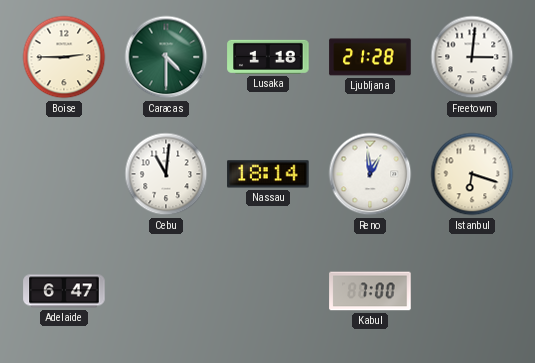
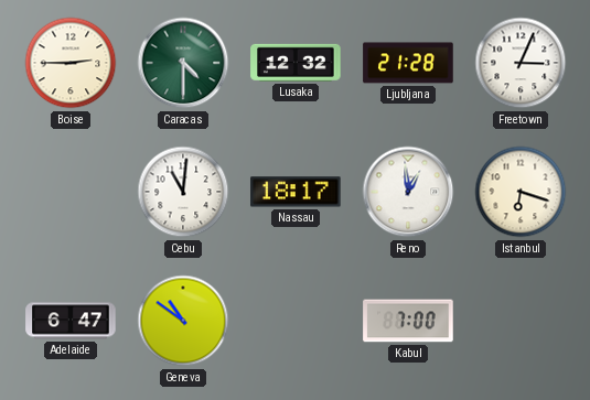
Lusaka: 1:18 -> 12:32 (296, 63)
Freetown: 3:01 -> 3:04 (521, 63)
Nassau: 18:14 -> 18:17 (296, 192)
Geneva: none -> 10:51 (183, 321)
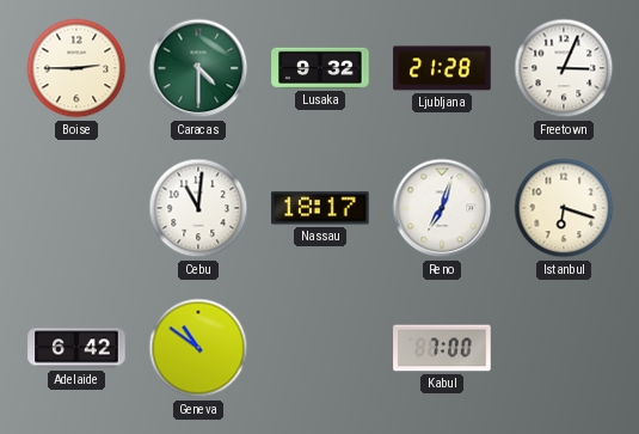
Lusaka: 12:32 -> 9:32 (320, 68)
Reno: 12:59 -> 7:03 (442, 208)
Adelaide: 6:47 -> 6:42 (76, 348)
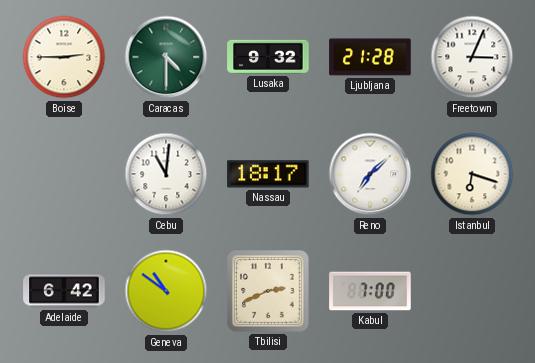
Reno: 7:03 -> 7:08 (370, 174)
Tbilisi: none -> 2:41 (269, 292)
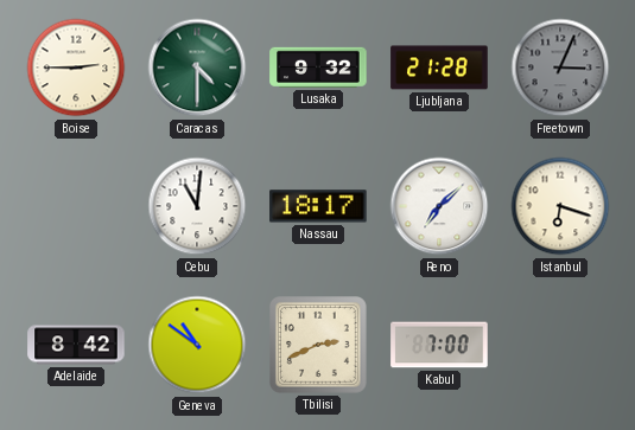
Freetown dial: white -> grey (560, 68)
Adelaide: 6:42 -> 8:42 (76, 345)
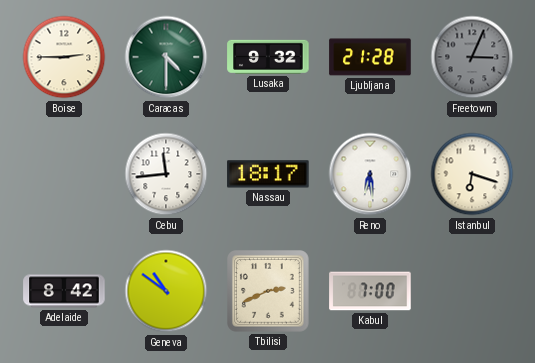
Cebu: 11:01 -> 11:44 (166, 174)
Reno: 7:08 -> 6:29 (370, 174)
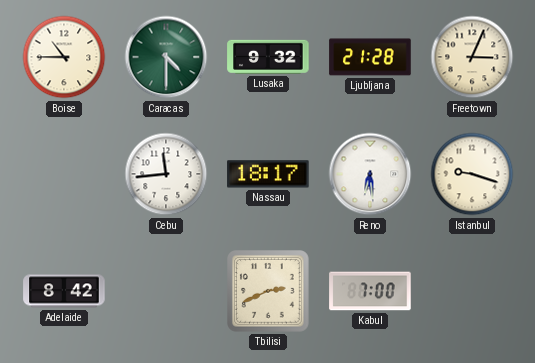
Boise: 2:45 -> 10:45 (64, 57)
Freetown dial: grey -> cream (472, 57)
Istanbul: 6:18 -> 9:18 (472, 174)
Geneva: 10:51 -> none (166, 291)
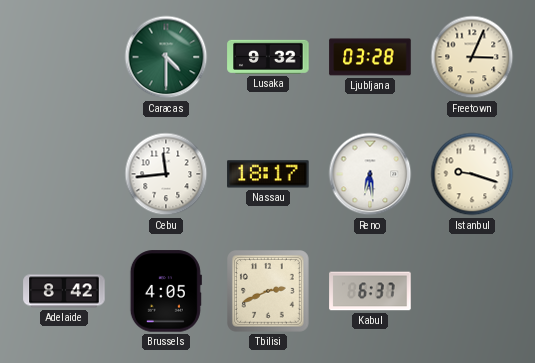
Boise: 10:45 -> none (64, 57)
Ljubljana: 21:28 -> 03:28 (370, 57)
Brussels: none -> 4:05 (166, 291)
Kabul: 7:00 -> 6:37 (370, 291)
